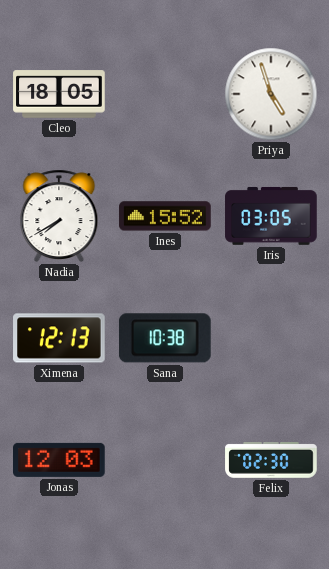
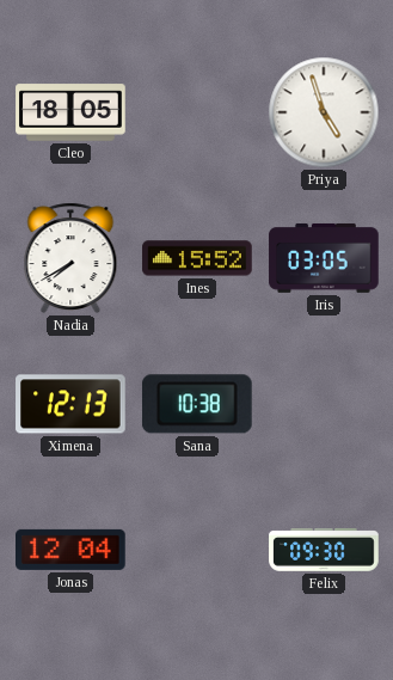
Jonas: 12:03 -> 12:04 (72, 550)
Felix: 02:30 -> 09:30 (324, 551)
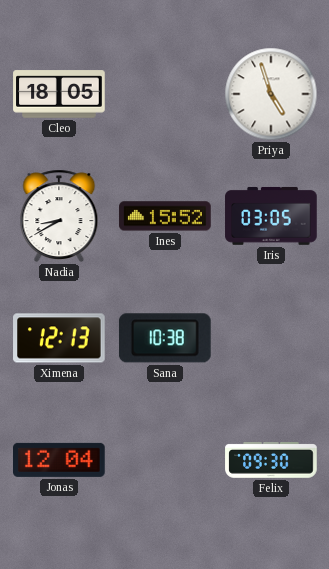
Nadia: 7:40 -> 8:40 (59, 216)
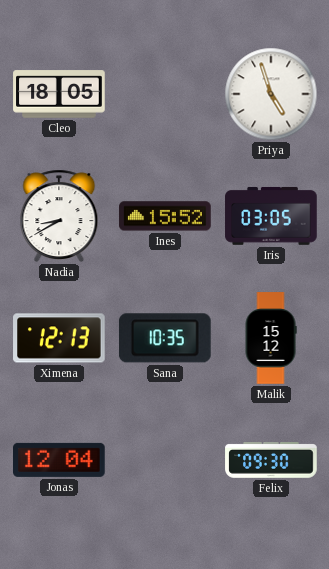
Sana: 10:38 -> 10:35 (165, 338)
Malik: none -> 15:12 (271, 338)
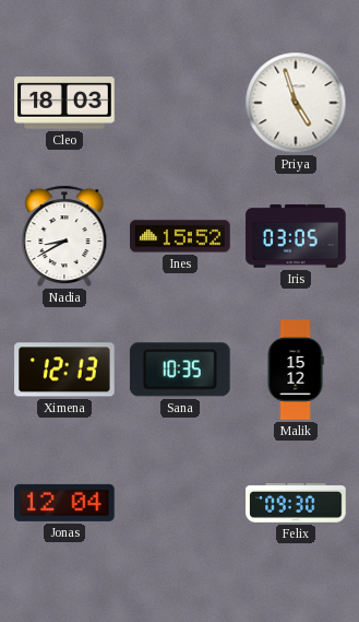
Cleo: 18:05 -> 18:03 (64, 103)
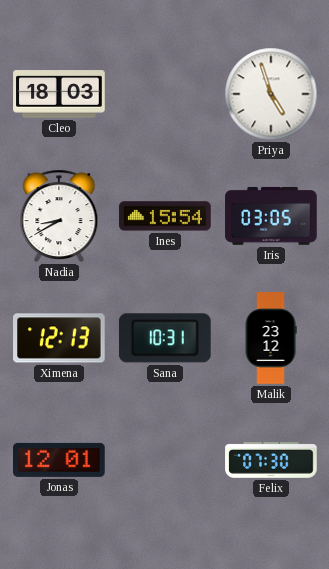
Ines: 15:52 -> 15:54 (165, 216)
Sana: 10:35 -> 10:31 (165, 338)
Malik: 15:12 -> 23:12 (271, 338)
Jonas: 12:04 -> 12:01 (60, 460)
Felix: 09:30 -> 07:30 (271, 461)
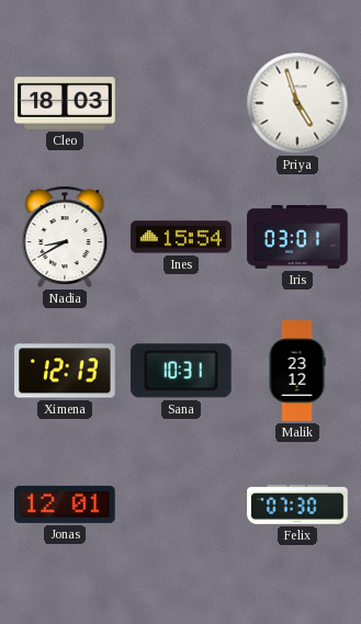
Iris: 03:05 -> 03:01 (297, 237)
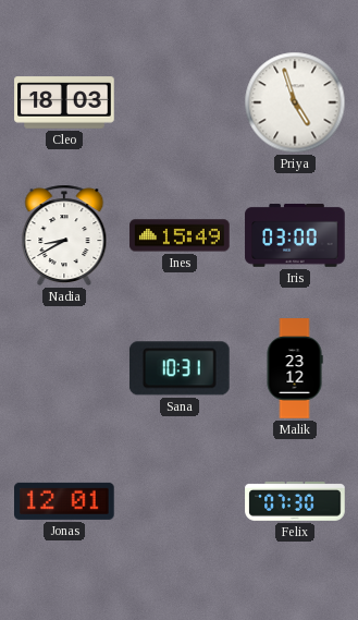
Ines: 15:54 -> 15:49 (180, 235)
Iris: 03:01 -> 03:00 (295, 235)
Ximena: 12:13 -> none (65, 371)
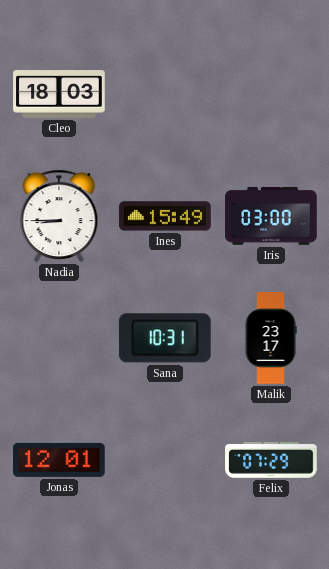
Priya: 4:57 -> none (295, 102)
Nadia: 8:40 -> 8:45 (59, 216)
Malik: 23:12 -> 23:17 (271, 338)
Felix: 07:30 -> 07:29 (271, 461)
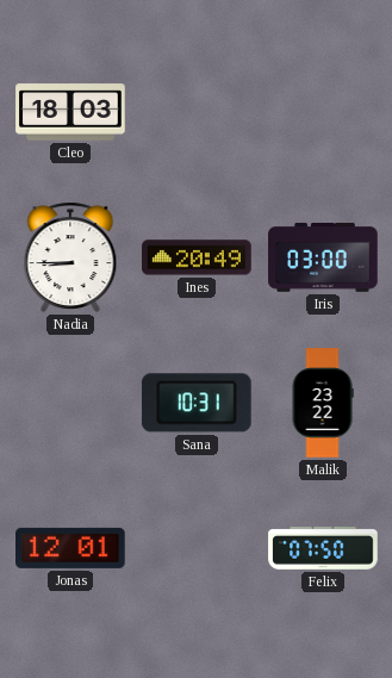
Ines: 15:49 -> 20:49 (197, 257)
Malik: 23:17 -> 23:22 (323, 403)
Felix: 07:29 -> 07:50 (323, 549)
